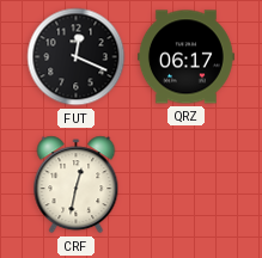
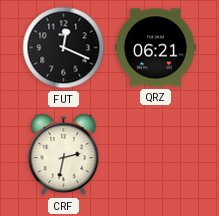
QRZ: 06:17 -> 06:21 (155, 48)
CRF: 12:32 -> 2:32 (64, 155)
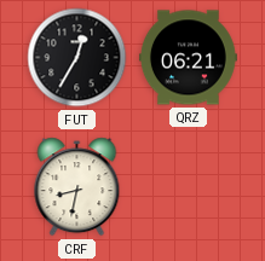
FUT: 12:19 -> 12:35 (77, 58)
CRF: 2:32 -> 8:32 (77, 187)
